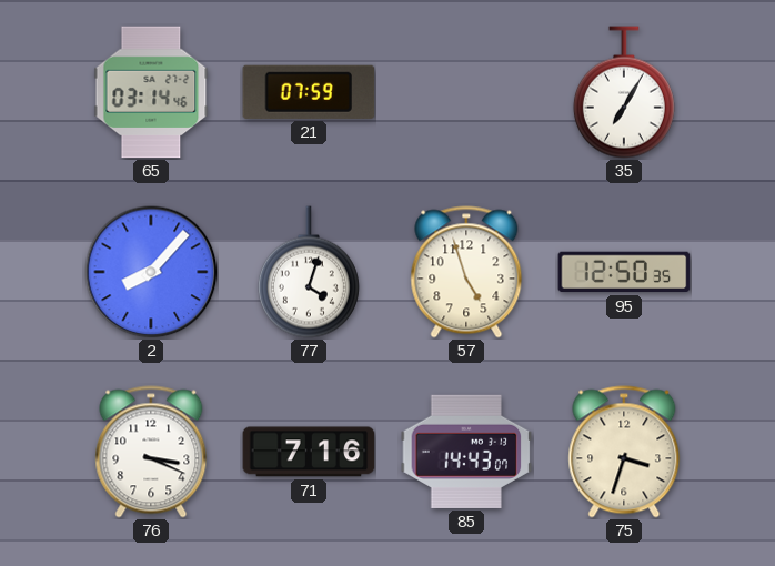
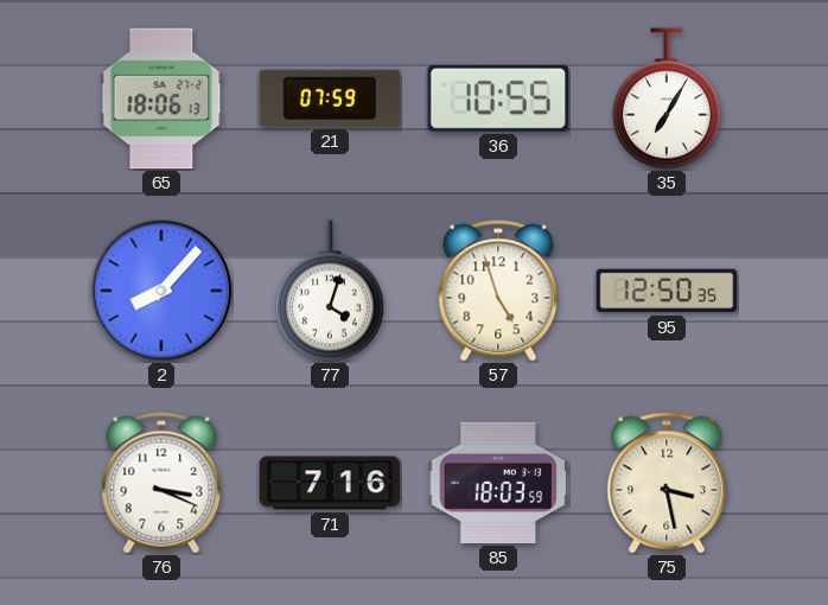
65: 03:14 -> 18:06 (161, 98)
36: none -> 10:55 (498, 98)
85: 14:43 -> 18:03 (498, 483)
75: 3:33 -> 3:28 (667, 483)
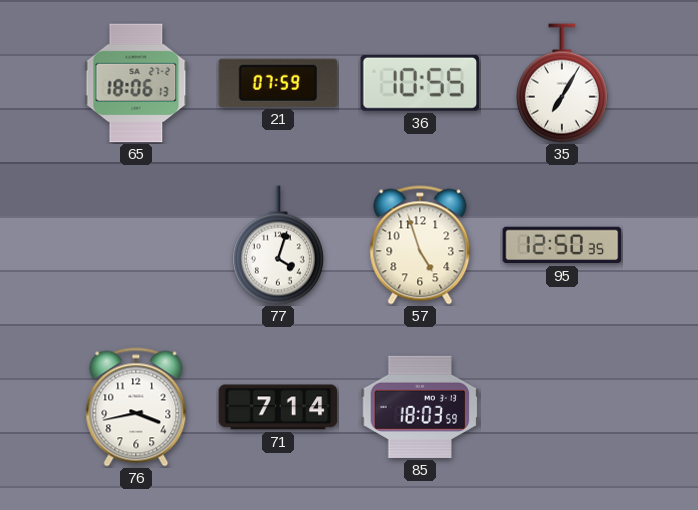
2: 8:07 -> none (161, 291)
76: 3:19 -> 3:43 (136, 407)
71: 7:16 -> 7:14 (278, 407)
75: 3:28 -> none (667, 483)
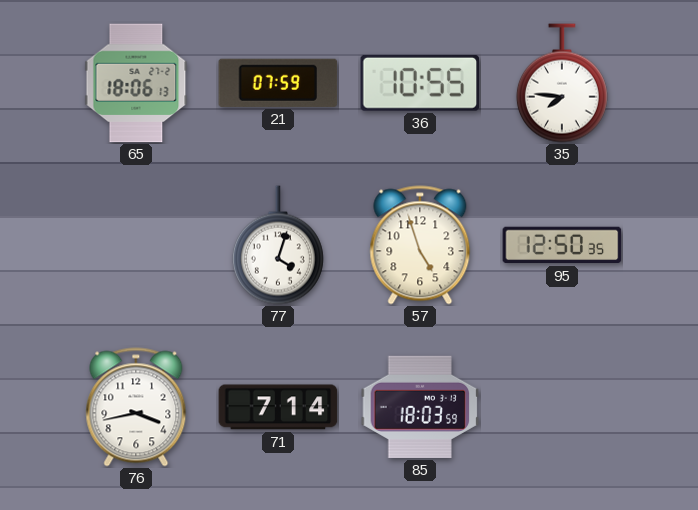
35: 7:05 -> 7:46 (562, 83)
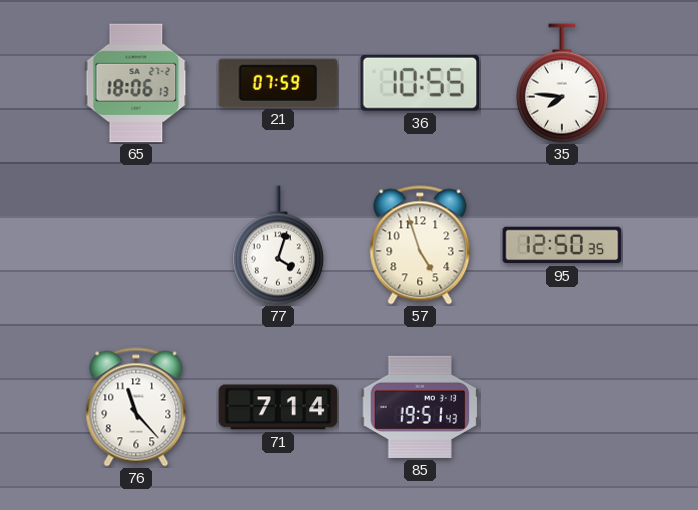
76: 3:43 -> 11:23 (136, 407)
85: 18:03 -> 19:51 (420, 407)
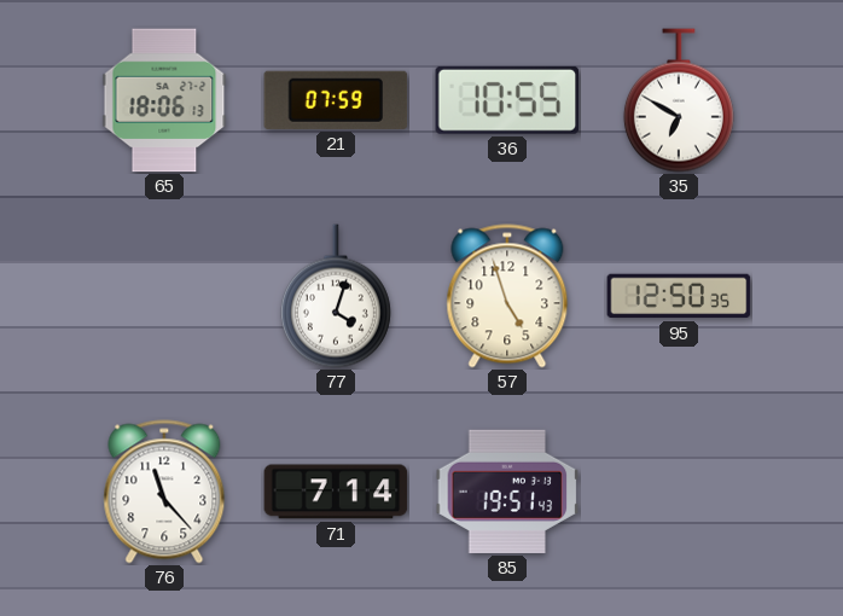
35: 7:46 -> 6:50 (679, 100)
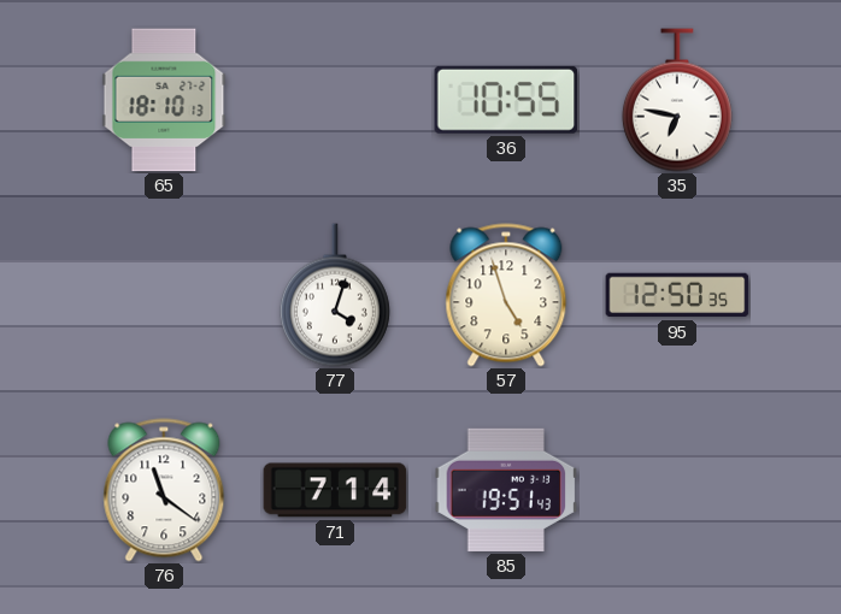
65: 18:06 -> 18:10 (164, 100)
21: 07:59 -> none (336, 100)
35: 6:50 -> 6:47 (677, 100)
76: 11:23 -> 11:21 (164, 490)
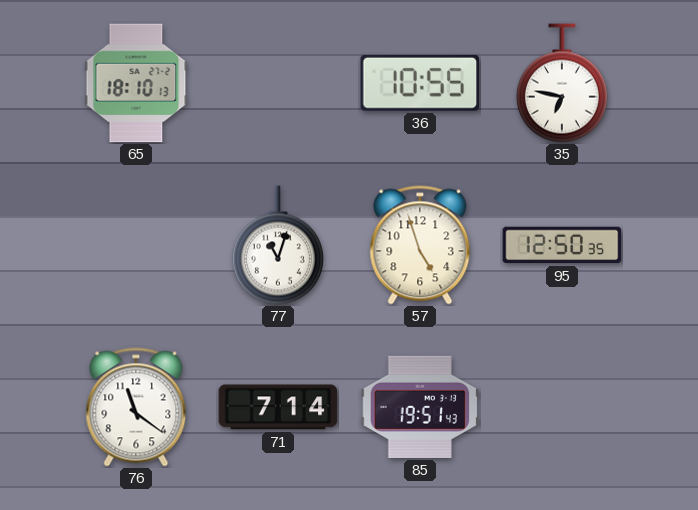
77: 4:03 -> 11:03 (278, 245)
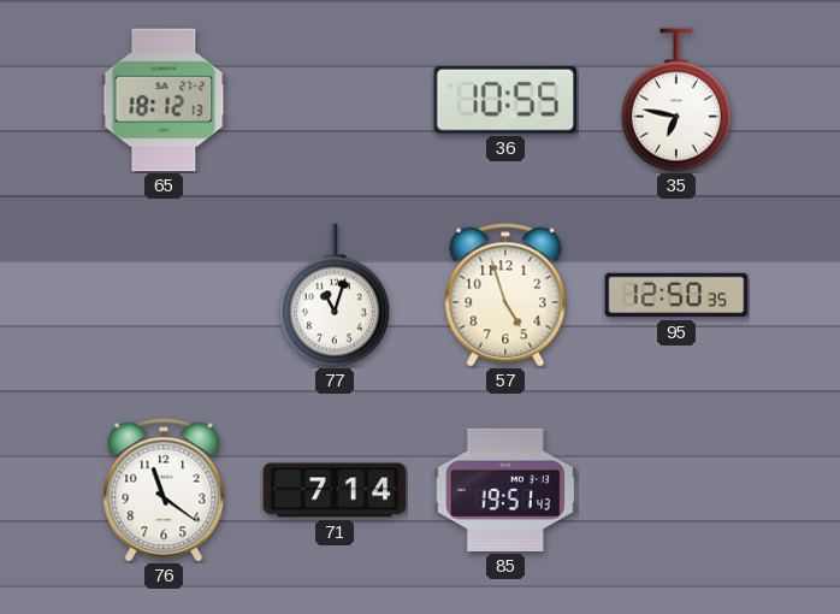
65: 18:10 -> 18:12 (164, 100)
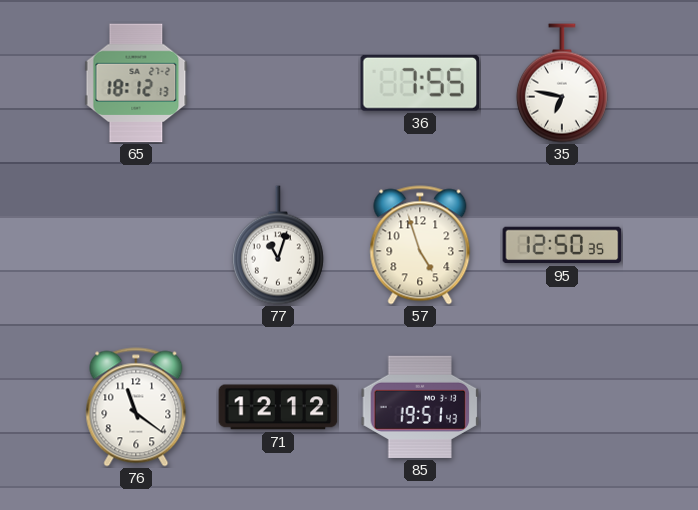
36: 10:55 -> 7:55 (420, 83)
71: 7:14 -> 12:12 (278, 407)
